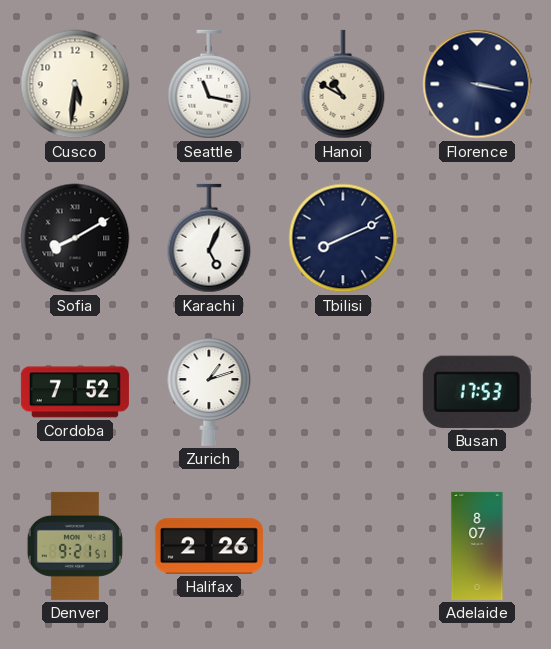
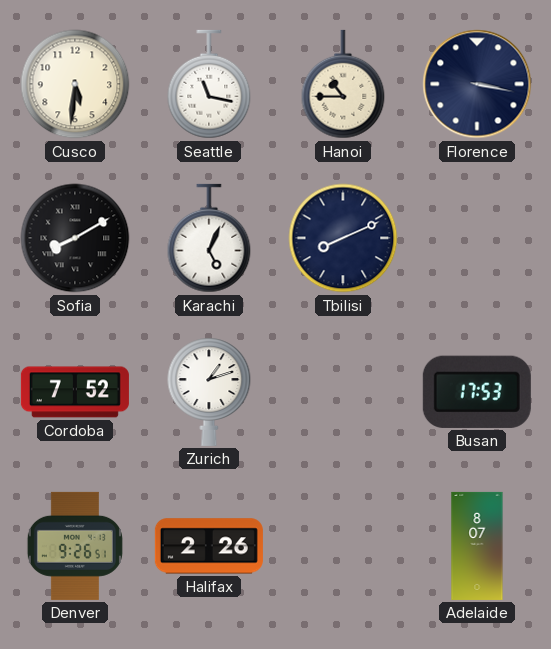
Hanoi: 10:50 -> 10:45 (343, 84)
Denver: 9:21 -> 9:26 (75, 546)
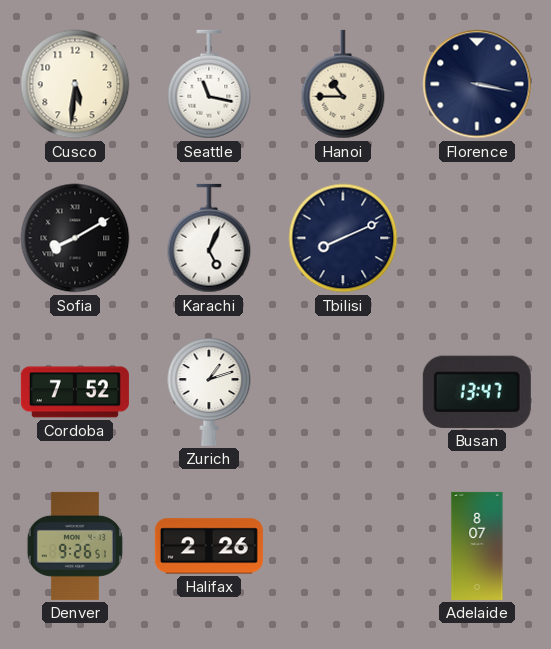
Busan: 17:53 -> 13:47 (477, 392)
